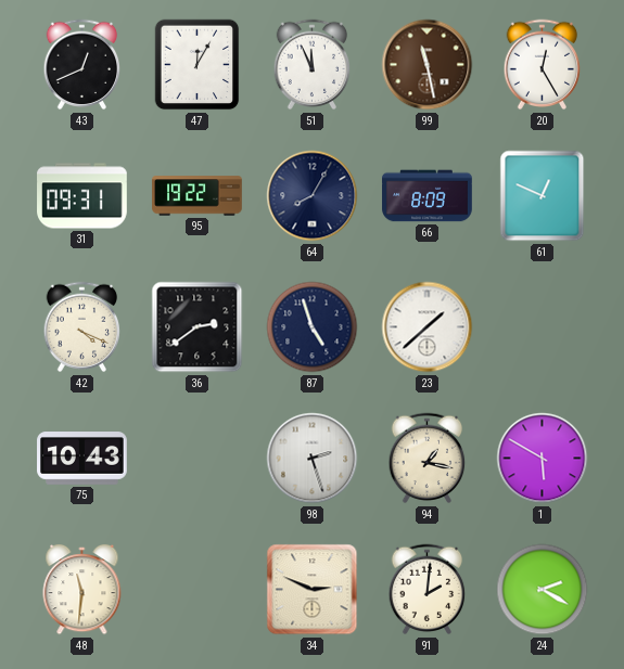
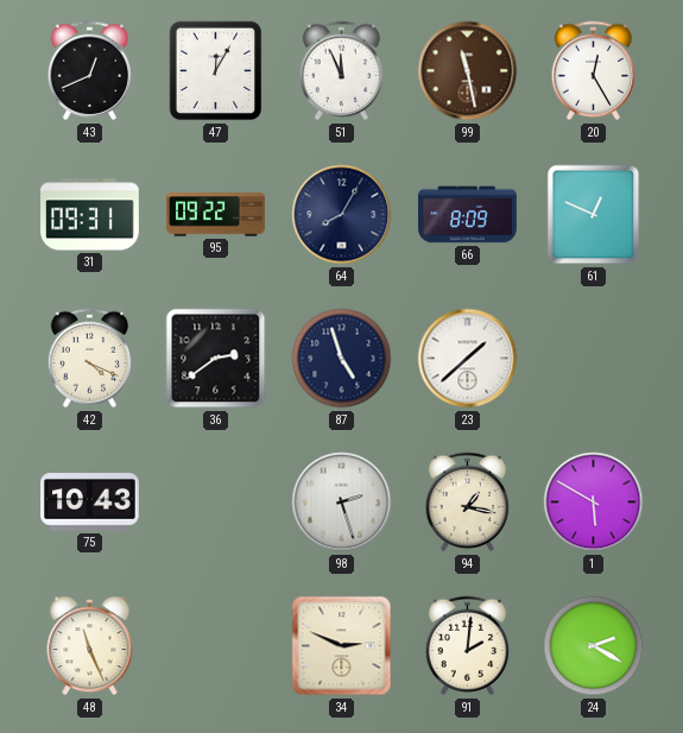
95: 19:22 -> 09:22 (216, 215)
48: 11:31 -> 11:26 (90, 646)
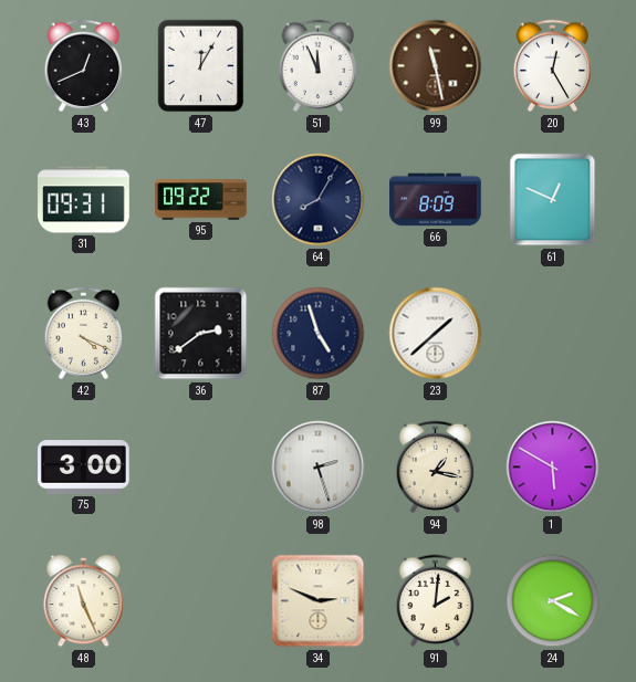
75: 10:43 -> 3:00 (84, 468)
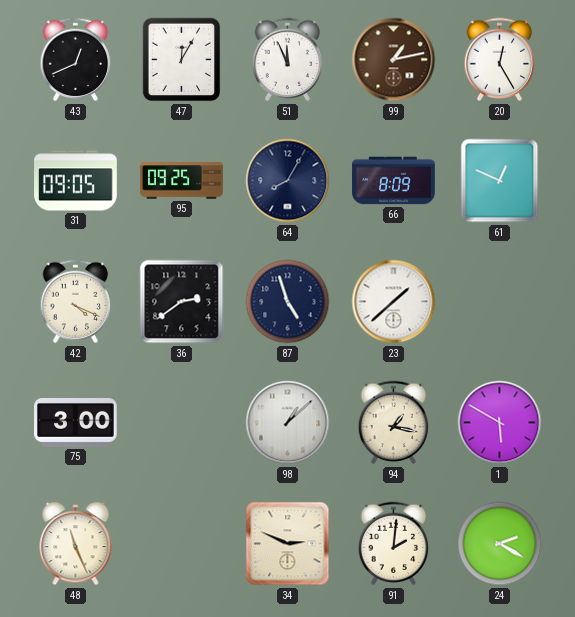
99: 11:28 -> 1:13 (394, 60)
31: 09:31 -> 09:05 (76, 181)
95: 09:22 -> 09:25 (182, 181)
98: 2:27 -> 1:08 (288, 423)
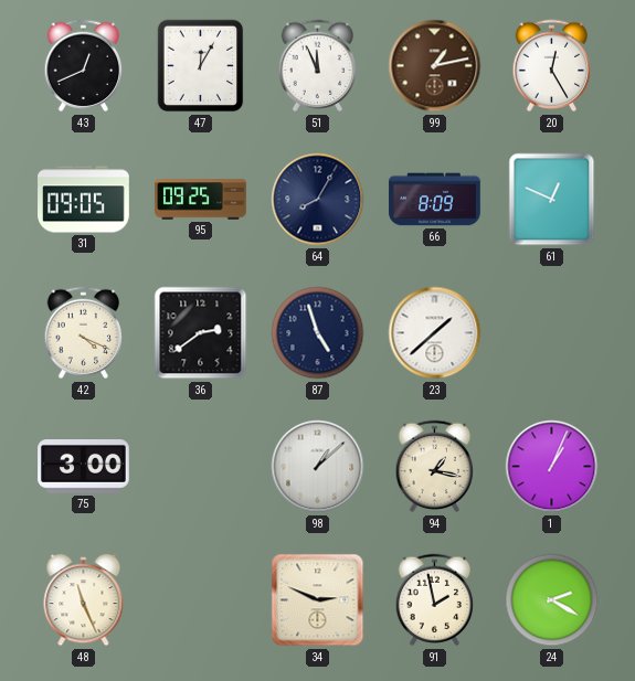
1: 5:50 -> 1:04 (552, 467)
91: 2:01 -> 1:58 (435, 600)
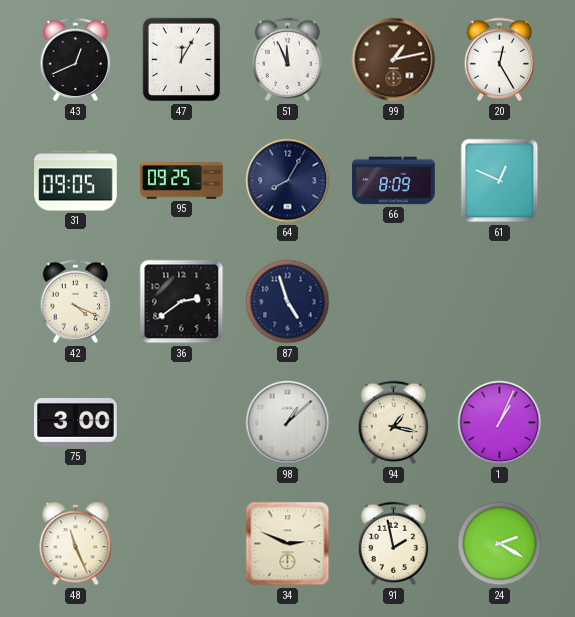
23: 1:38 -> none (435, 333)
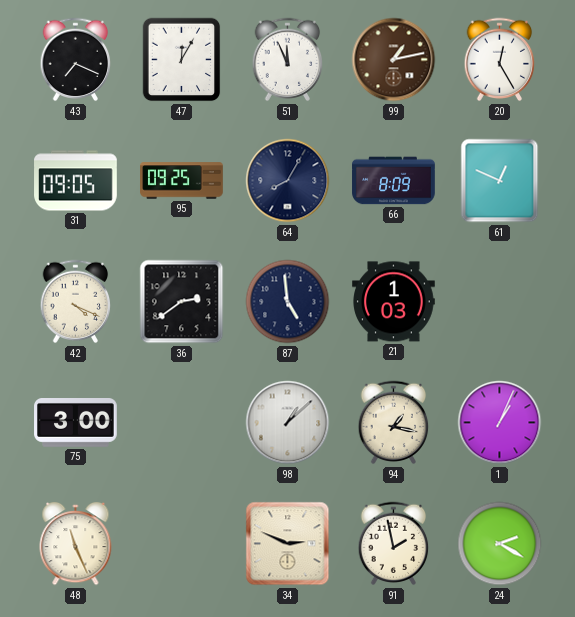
43: 12:41 -> 7:19 (76, 60)
87: 4:57 -> 4:59 (288, 302)
21: none -> 1:03 (394, 302)
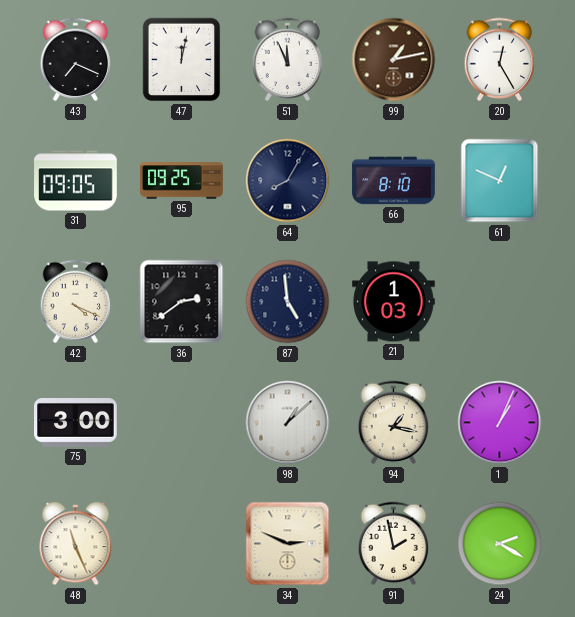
47: 12:05 -> 12:02 (182, 60)
66: 8:09 -> 8:10 (394, 181)
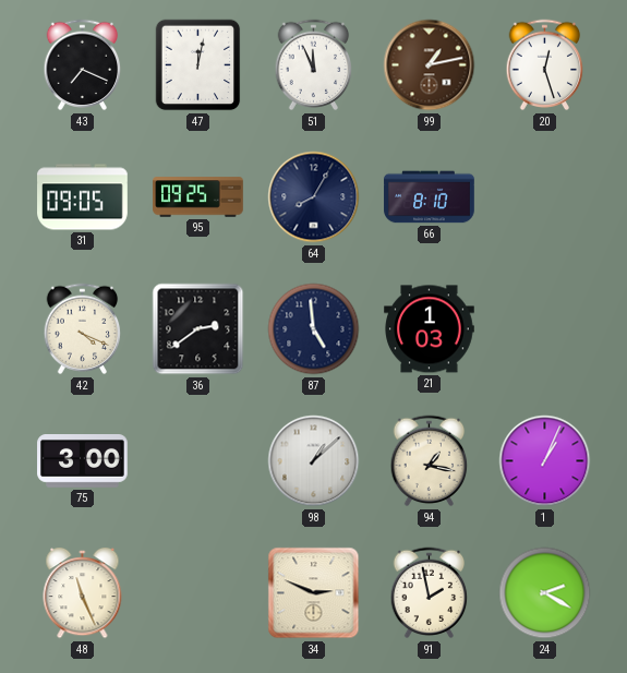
20: 12:25 -> 12:27 (545, 65)
61: 12:49 -> none (500, 181)
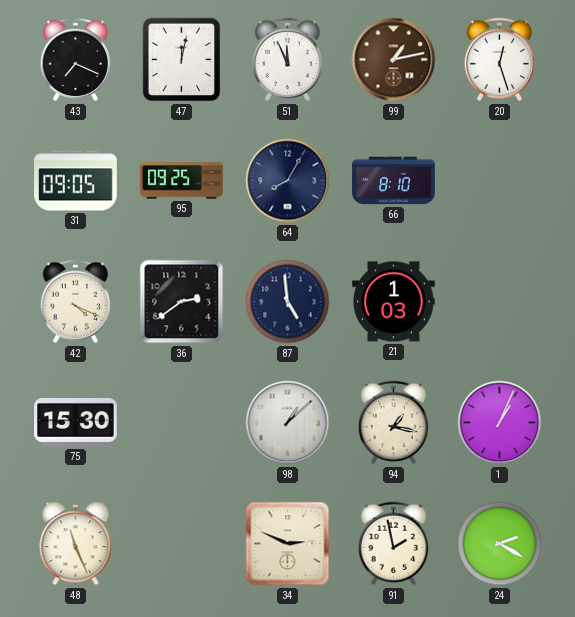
75: 3:00 -> 15:30 (76, 423)
